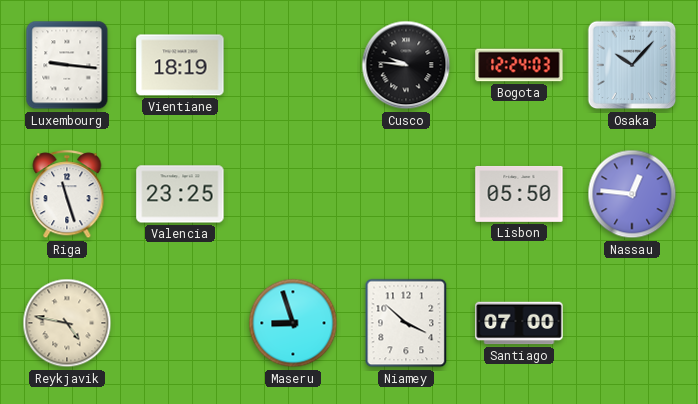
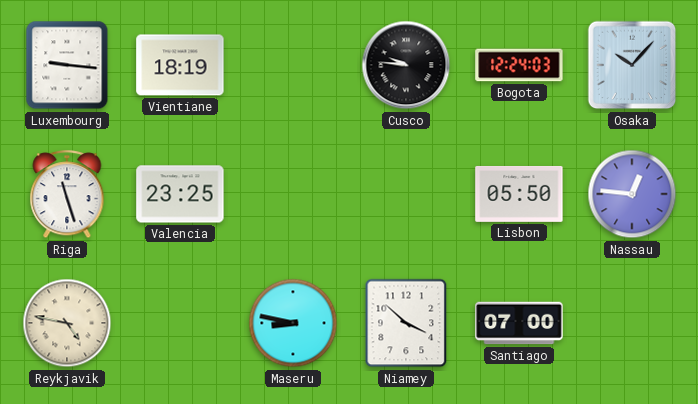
Maseru: 8:57 -> 8:47 (293, 323)
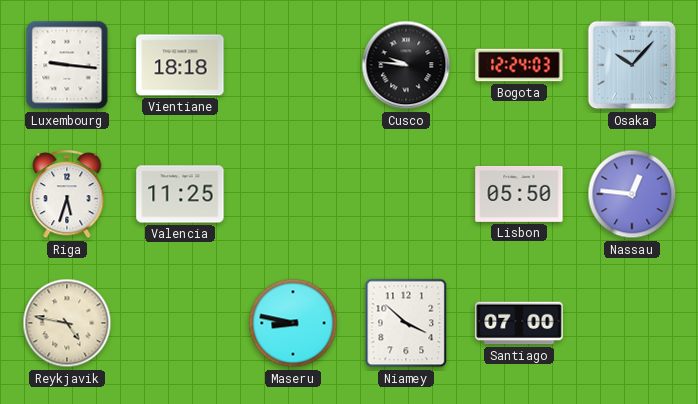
Vientiane: 18:19 -> 18:18 (180, 65)
Riga: 11:27 -> 5:33 (67, 195)
Valencia: 23:25 -> 11:25 (180, 194)
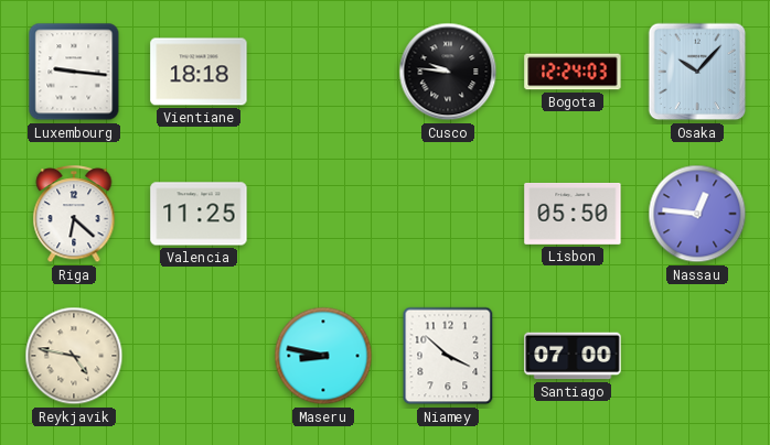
Riga: 5:33 -> 6:22 (74, 215)
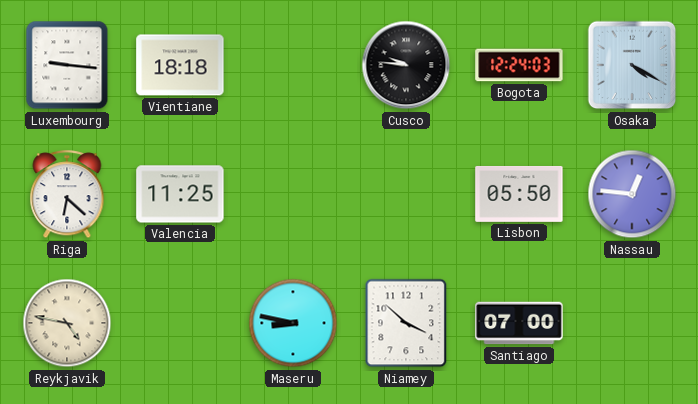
Osaka: 10:07 -> 4:20 (632, 65)
